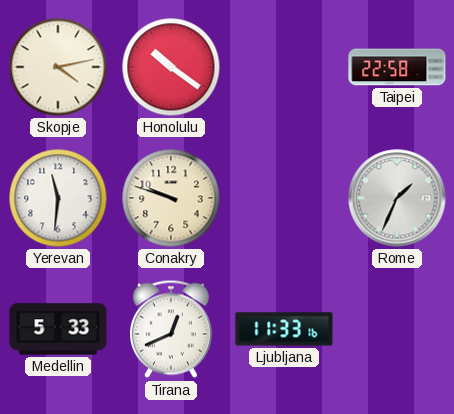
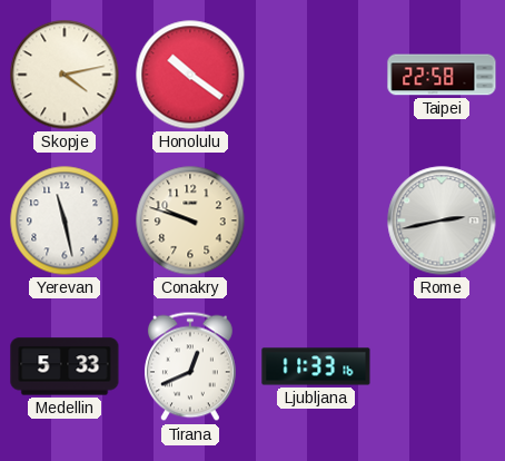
Yerevan: 11:31 -> 11:28 (65, 220)
Rome: 1:34 -> 2:43 (442, 220)
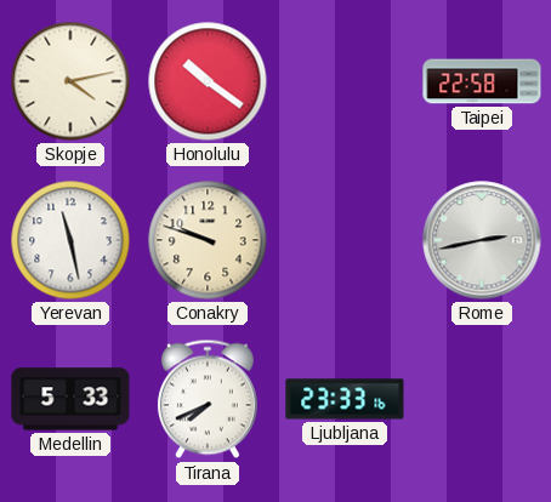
Tirana: 12:41 -> 7:41 (208, 399)
Ljubljana: 11:33 -> 23:33 (345, 399)
